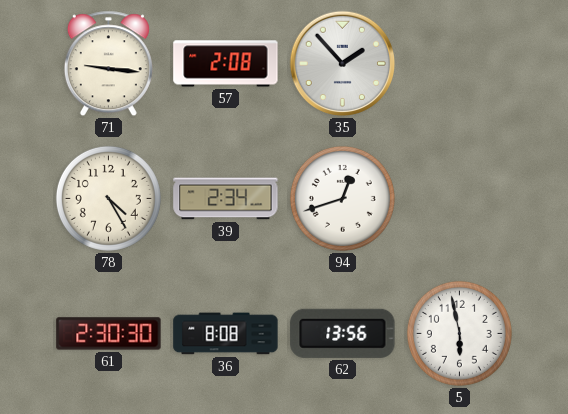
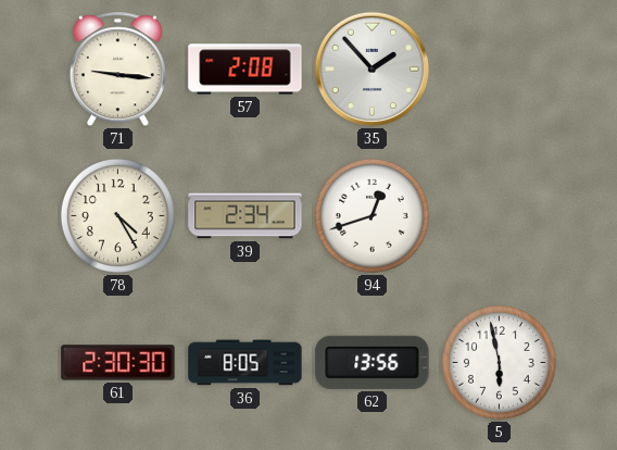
36: 8:08 -> 8:05 (245, 363)
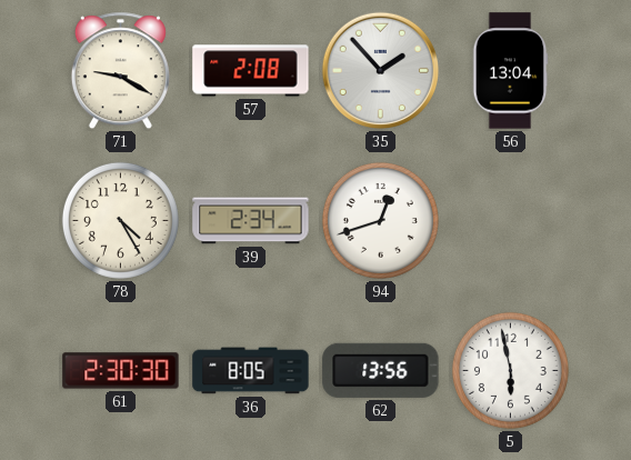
71: 9:16 -> 9:20 (120, 71)
56: none -> 13:04 (510, 71)
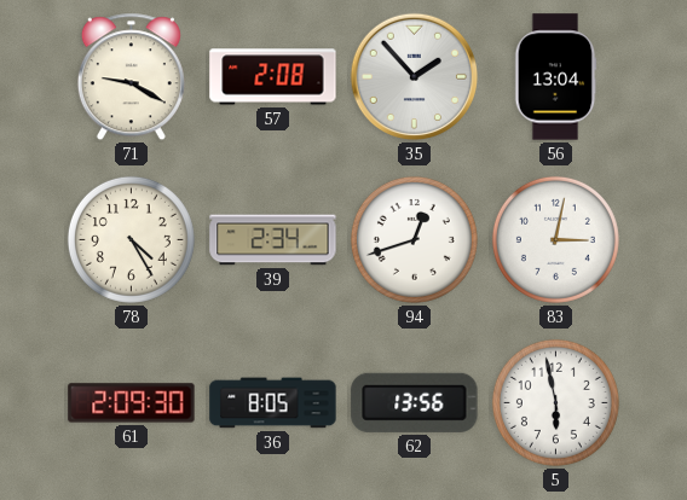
83: none -> 3:02 (555, 239)
61: 2:30 -> 2:09 (132, 403)
